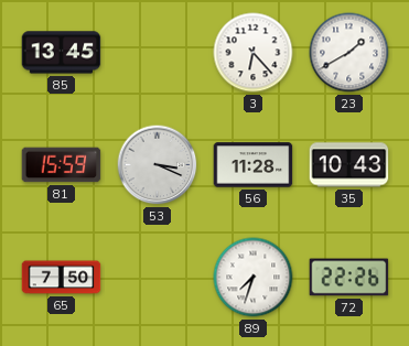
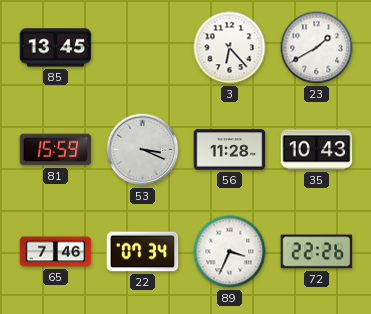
65: 7:50 -> 7:46 (56, 252)
22: none -> 07:34 (143, 252)
89: 7:33 -> 3:34 (230, 252)
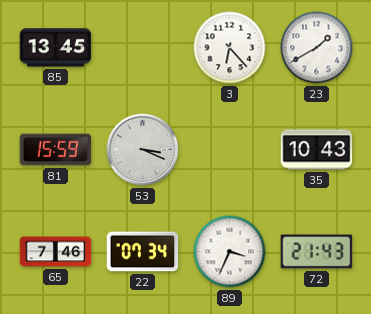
56: 11:28 -> none (230, 150)
72: 22:26 -> 21:43 (317, 252)
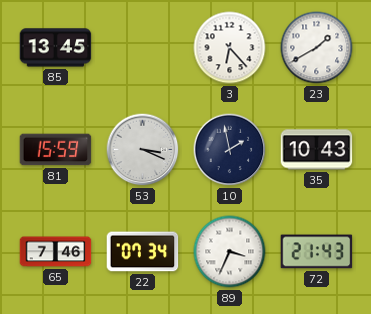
10: none -> 1:58 (230, 150)
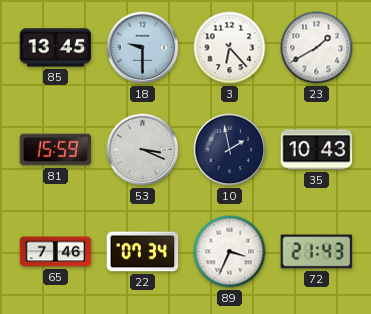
18: none -> 9:30 (143, 48)
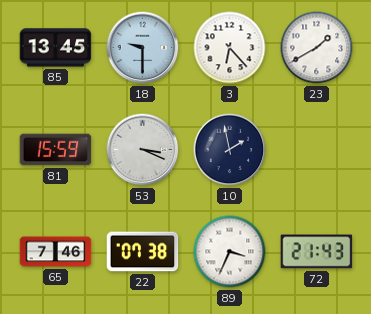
35: 10:43 -> none (317, 150)
22: 07:34 -> 07:38 (143, 252)
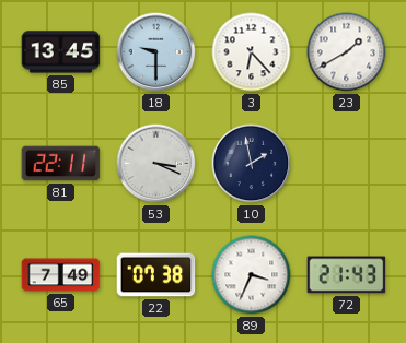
81: 15:59 -> 22:11 (61, 164)
65: 7:46 -> 7:49 (61, 275)
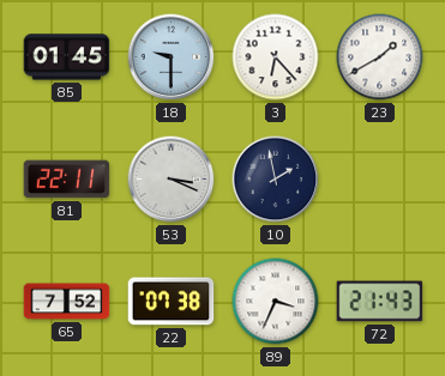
85: 13:45 -> 01:45 (67, 57)
65: 7:49 -> 7:52 (67, 302)
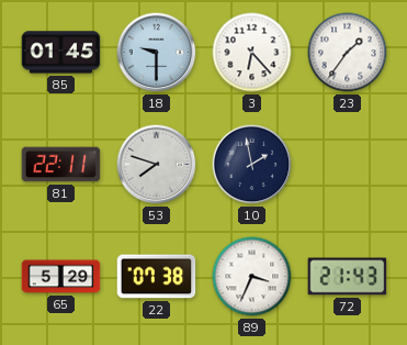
23: 1:40 -> 1:36 (348, 53)
53: 3:19 -> 7:48 (157, 165)
65: 7:52 -> 5:29 (61, 277)
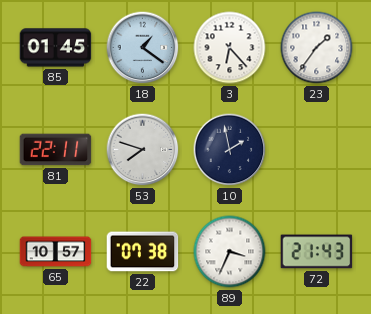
18: 9:30 -> 1:21 (143, 48)
65: 5:29 -> 10:57 (56, 252)
